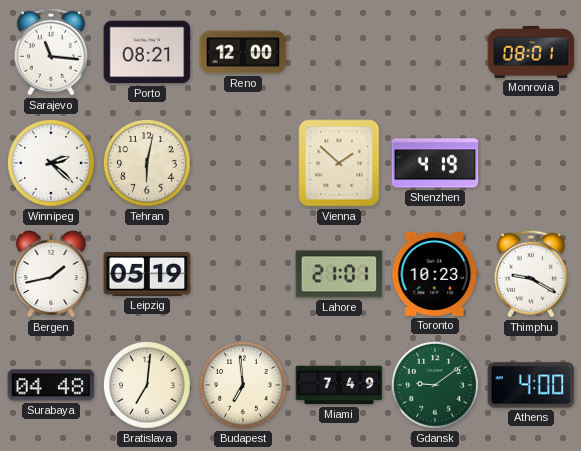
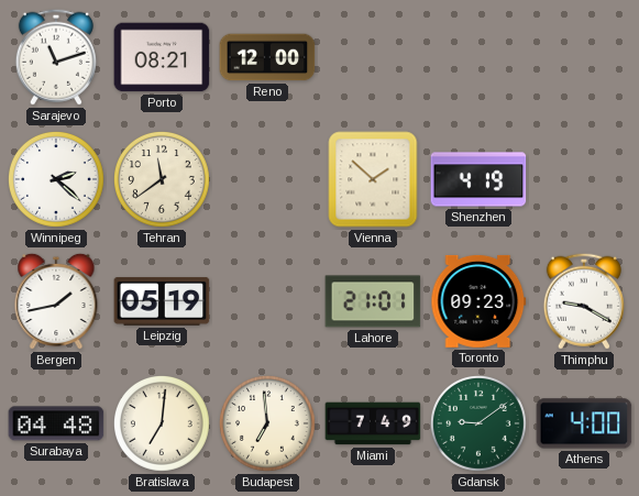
Sarajevo: 11:16 -> 11:12 (56, 57)
Monrovia: 08:01 -> none (531, 53)
Tehran: 6:02 -> 11:39 (163, 180)
Toronto: 10:23 -> 09:23 (478, 301)
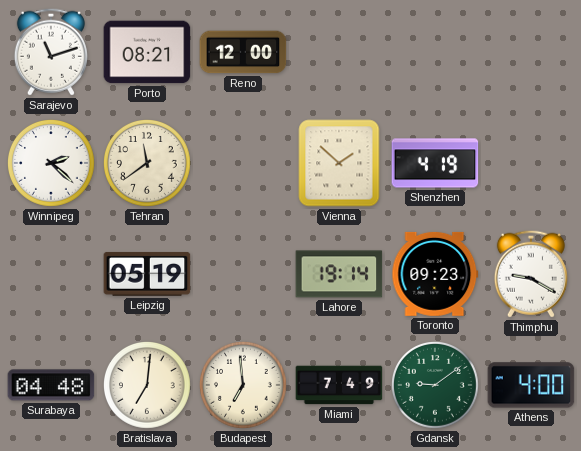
Bergen: 1:43 -> none (56, 301)
Lahore: 21:01 -> 19:14 (339, 274)
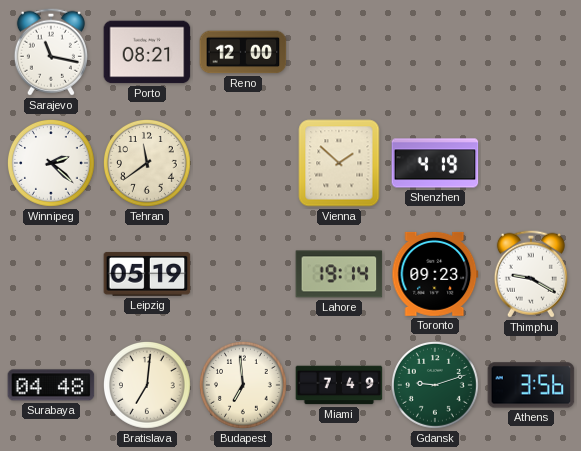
Sarajevo: 11:12 -> 11:17 (51, 52)
Gdansk: 9:09 -> 9:12 (436, 386)
Athens: 4:00 -> 3:56 (531, 385)
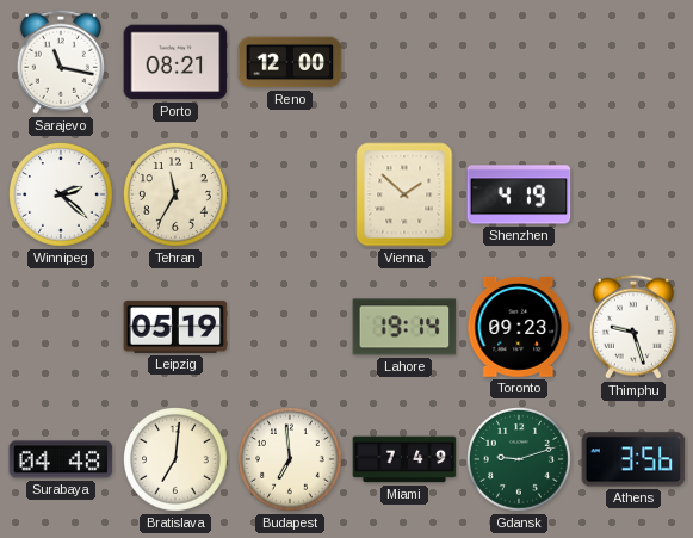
Tehran: 11:39 -> 11:35 (177, 196)
Thimphu: 9:20 -> 9:27 (633, 327)
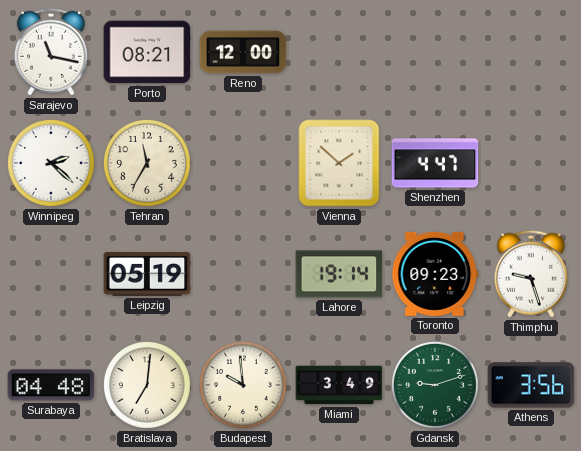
Shenzhen: 4:19 -> 4:47 (435, 163)
Budapest: 6:59 -> 9:59 (244, 386)
Miami: 7:49 -> 3:49 (339, 385)
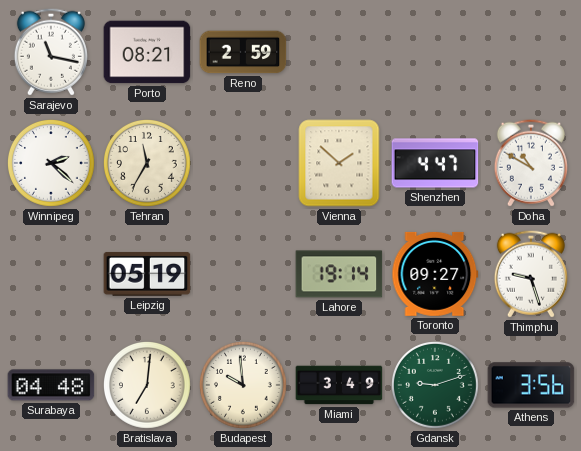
Reno: 12:00 -> 2:59 (243, 52)
Doha: none -> 10:50 (531, 163)
Toronto: 09:23 -> 09:27 (435, 274)
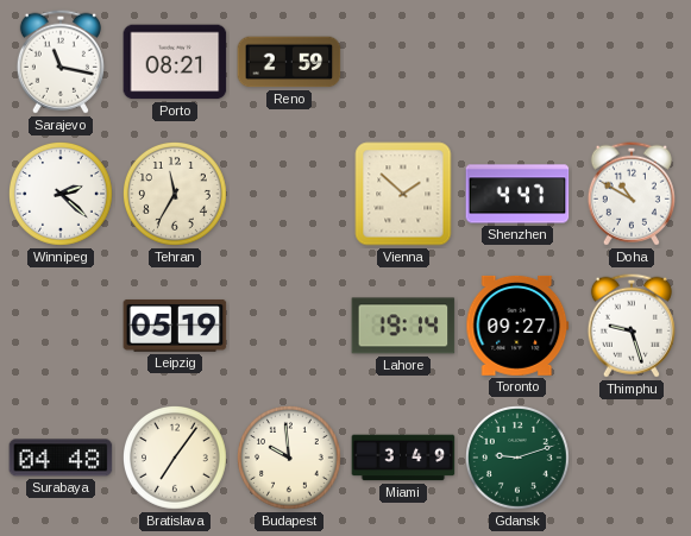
Bratislava: 7:01 -> 7:06 (176, 459)
Athens: 3:56 -> none (531, 385)
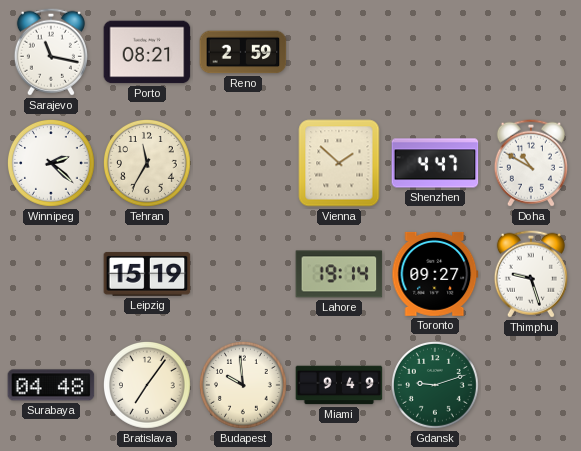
Leipzig: 05:19 -> 15:19 (147, 274)
Miami: 3:49 -> 9:49 (339, 385)
